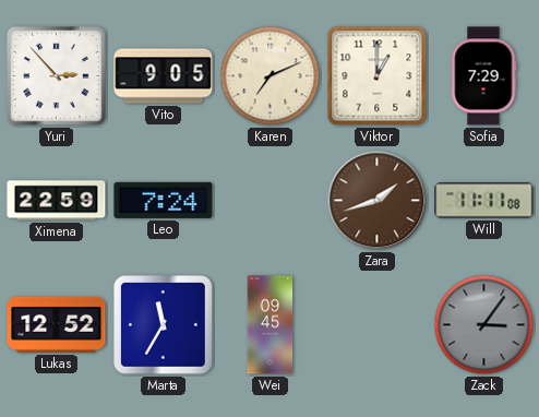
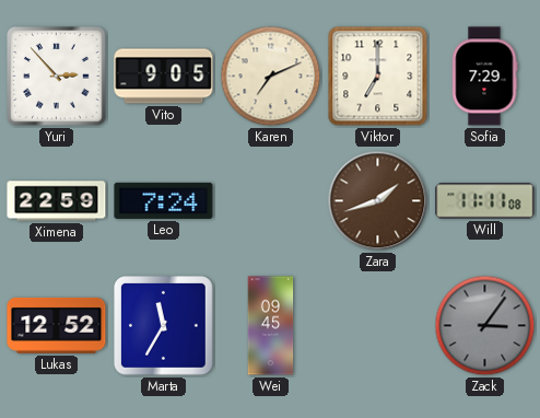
Viktor: 1:00 -> 7:00 (378, 77)
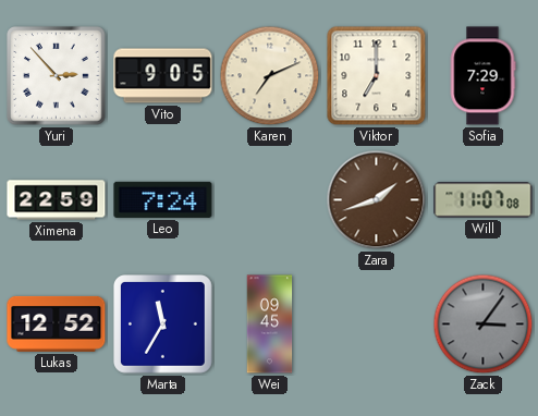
Will: 11:11 -> 11:07 (484, 200)
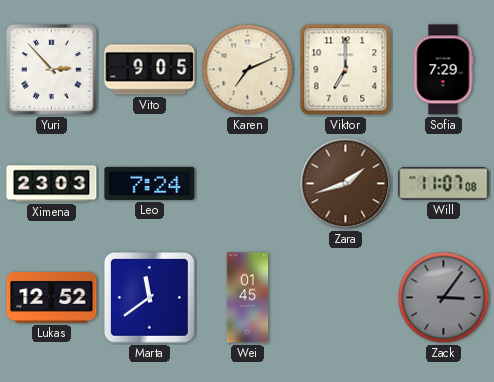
Ximena: 22:59 -> 23:03 (52, 184)
Marta: 11:35 -> 11:39 (150, 298)
Wei: 09:45 -> 01:45 (248, 298)
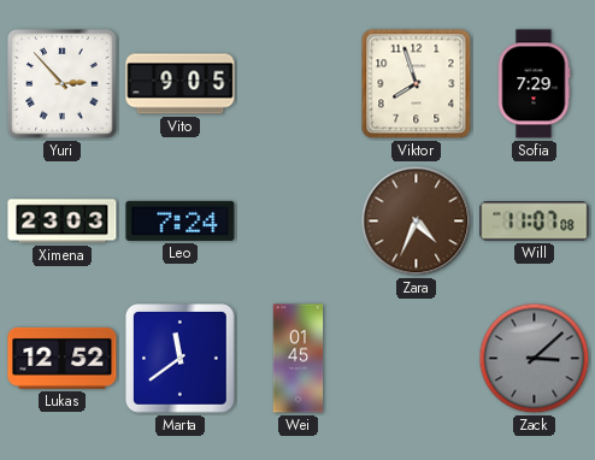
Karen: 7:11 -> none (248, 70)
Viktor: 7:00 -> 7:57 (417, 84)
Zara: 1:42 -> 4:34 (417, 222)
Zack: 3:06 -> 3:08 (535, 359)
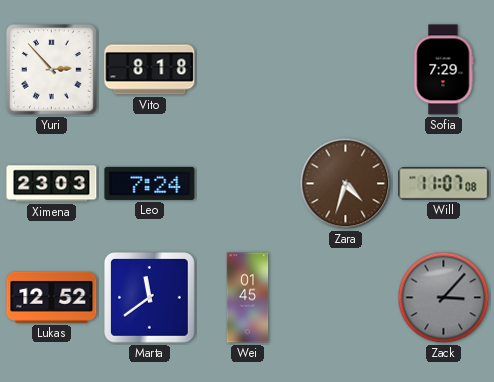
Vito: 9:05 -> 8:18 (150, 70)
Viktor: 7:57 -> none (417, 84)
Zara: 4:34 -> 4:33 (346, 184)
Zack: 3:08 -> 3:07 (444, 298)
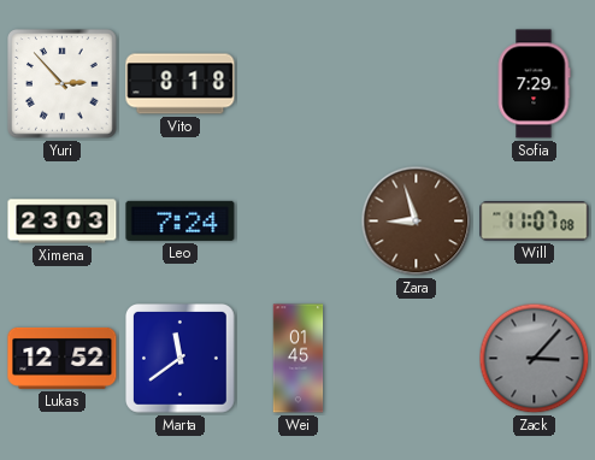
Zara: 4:33 -> 8:57 (417, 222)
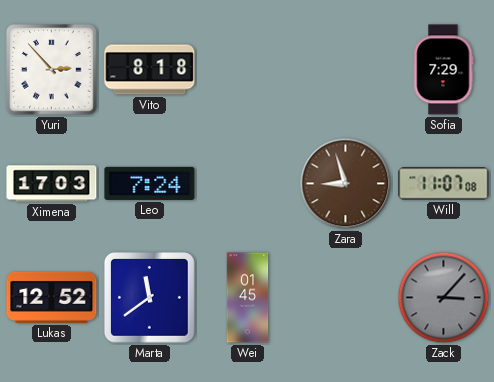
Ximena: 23:03 -> 17:03 (52, 184)
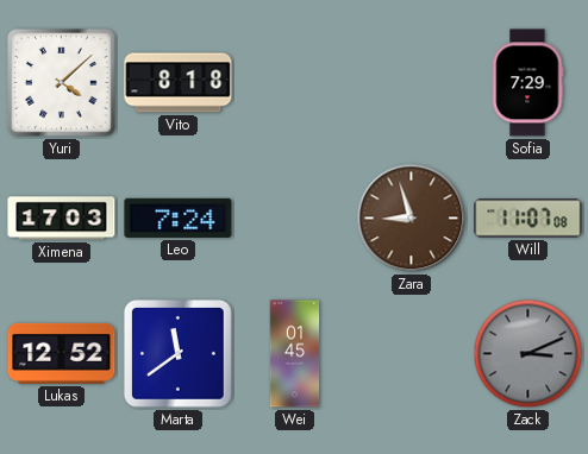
Yuri: 2:53 -> 4:08 (62, 83)
Zack: 3:07 -> 3:11 (528, 354)
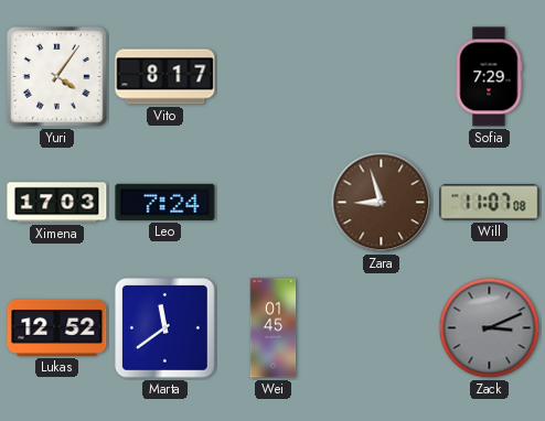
Yuri: 4:08 -> 4:06 (57, 77)
Vito: 8:18 -> 8:17 (165, 77)
